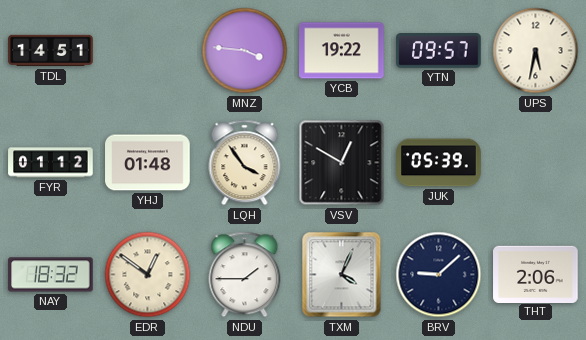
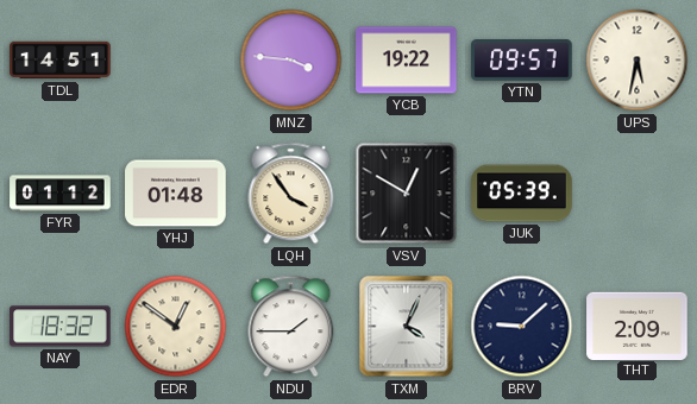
THT: 2:06 -> 2:09 (638, 326)
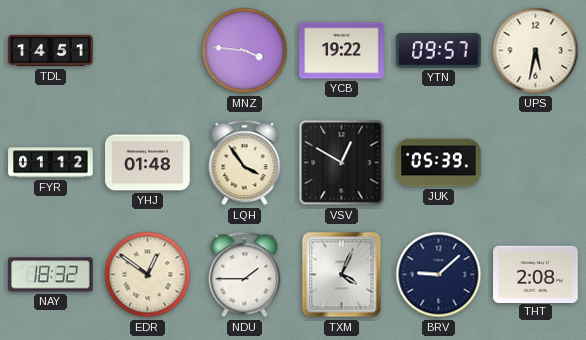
THT: 2:09 -> 2:08 (536, 274)
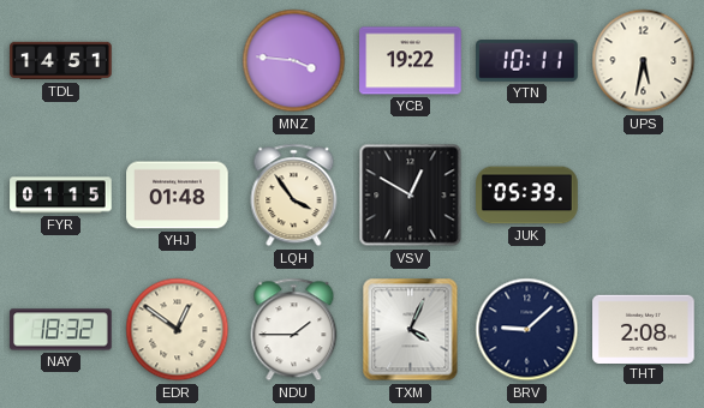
YTN: 09:57 -> 10:11 (527, 61)
FYR: 01:12 -> 01:15 (61, 196)
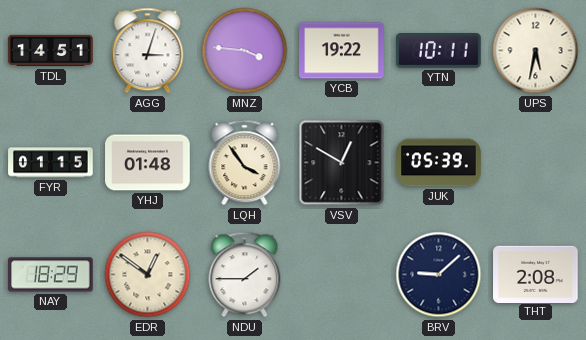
AGG: none -> 3:03 (148, 51)
NAY: 18:32 -> 18:29 (51, 275)
TXM: 4:04 -> none (411, 330)
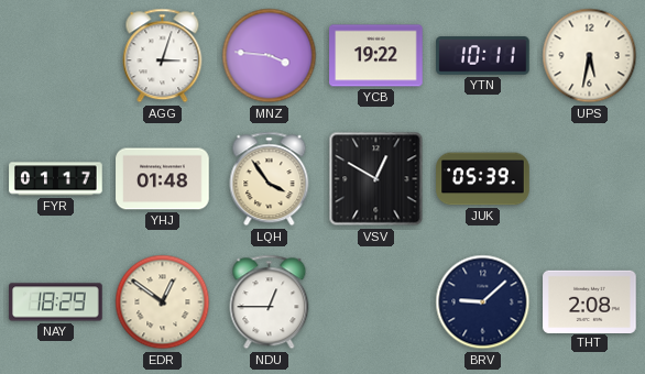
TDL: 14:51 -> none (51, 51)
FYR: 01:15 -> 01:17 (56, 179)
NDU: 1:45 -> 12:45 (270, 302)
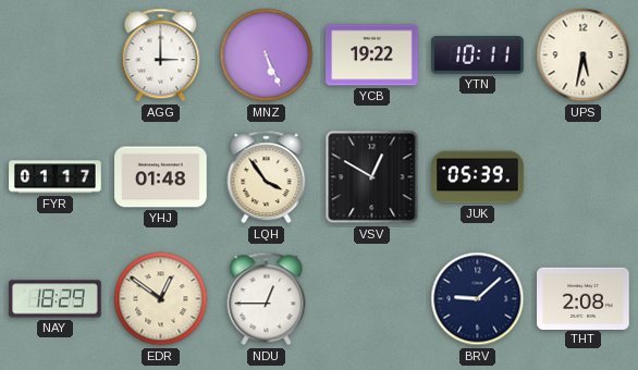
AGG: 3:03 -> 3:00 (161, 55)
MNZ: 3:46 -> 5:26 (267, 55)
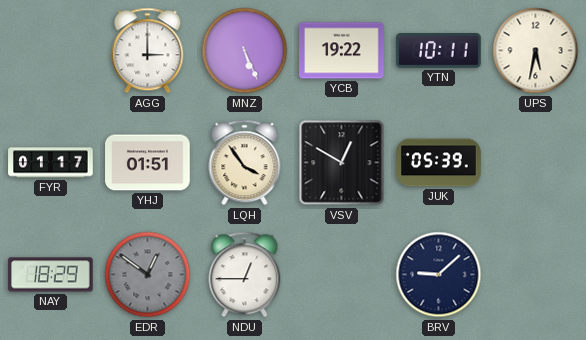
YHJ: 01:48 -> 01:51 (148, 163)
EDR dial: cream -> grey (148, 275)
THT: 2:08 -> none (584, 298)
